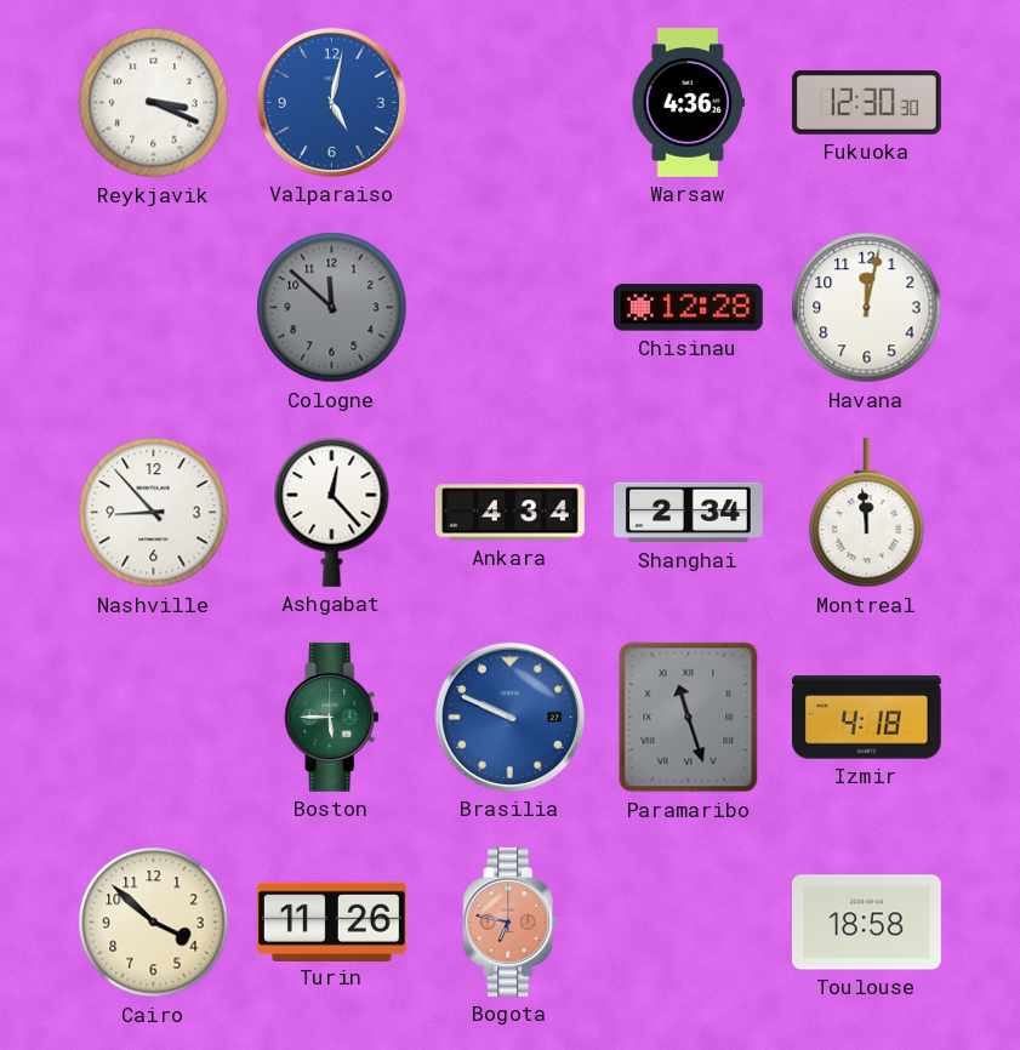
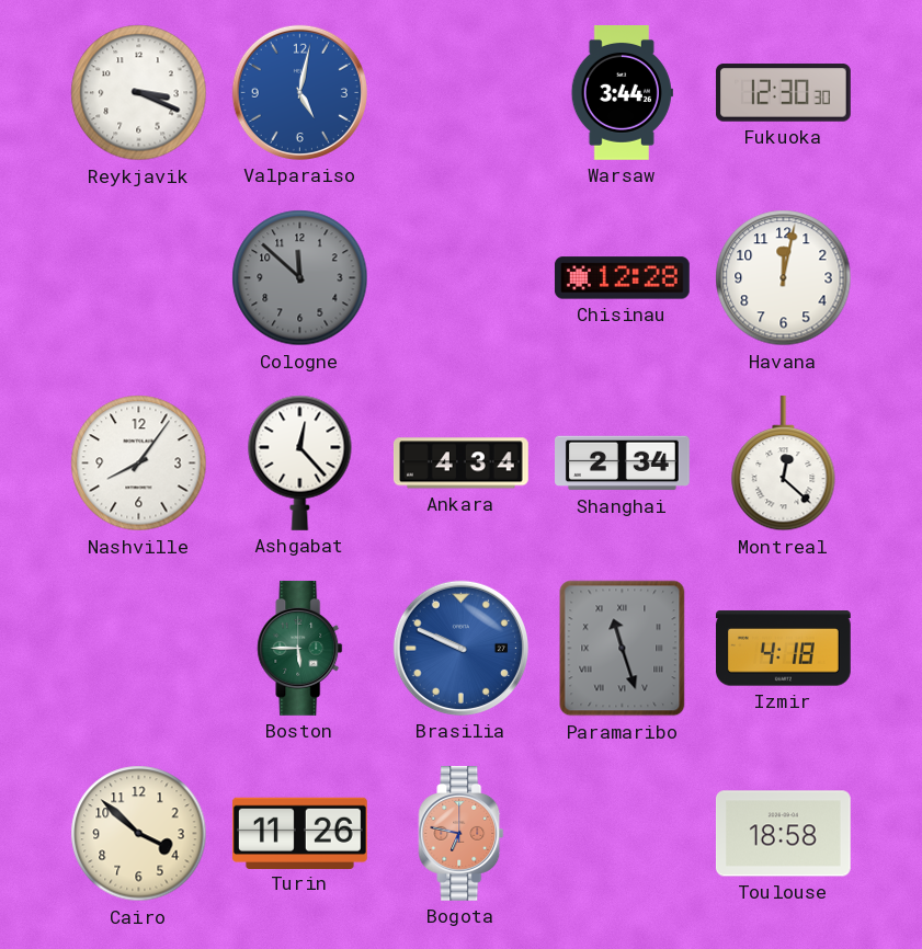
Warsaw: 4:36 -> 3:44 (622, 93)
Nashville: 8:53 -> 8:06 (139, 464)
Montreal: 11:59 -> 12:22 (784, 464)
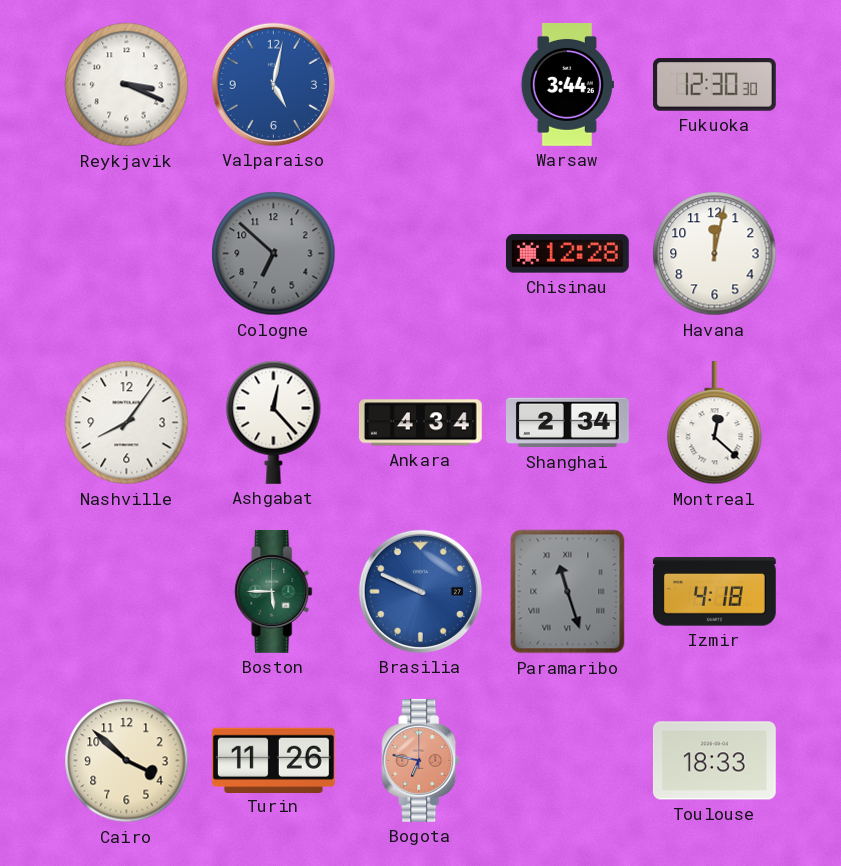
Cologne: 11:52 -> 6:52 (274, 254)
Toulouse: 18:58 -> 18:33 (714, 761)
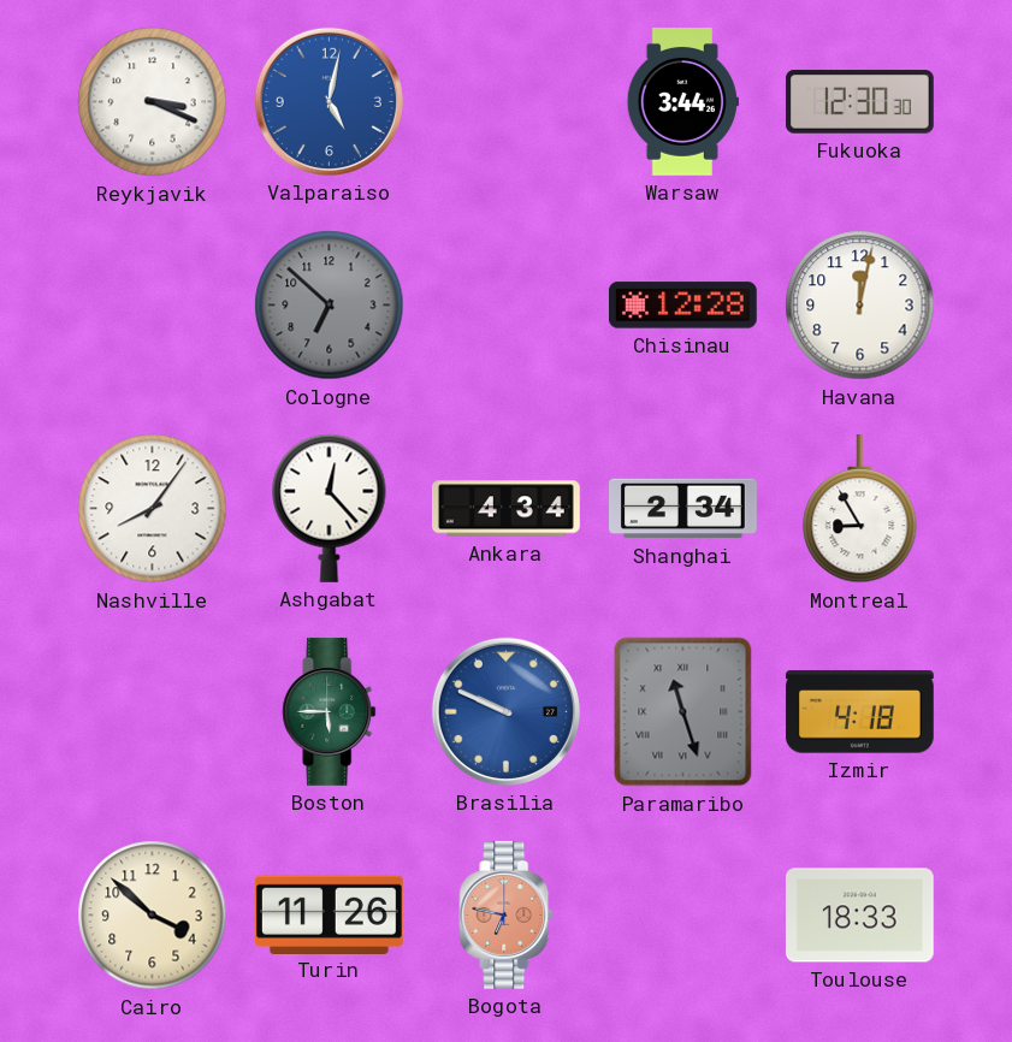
Montreal: 12:22 -> 8:55 (860, 509)
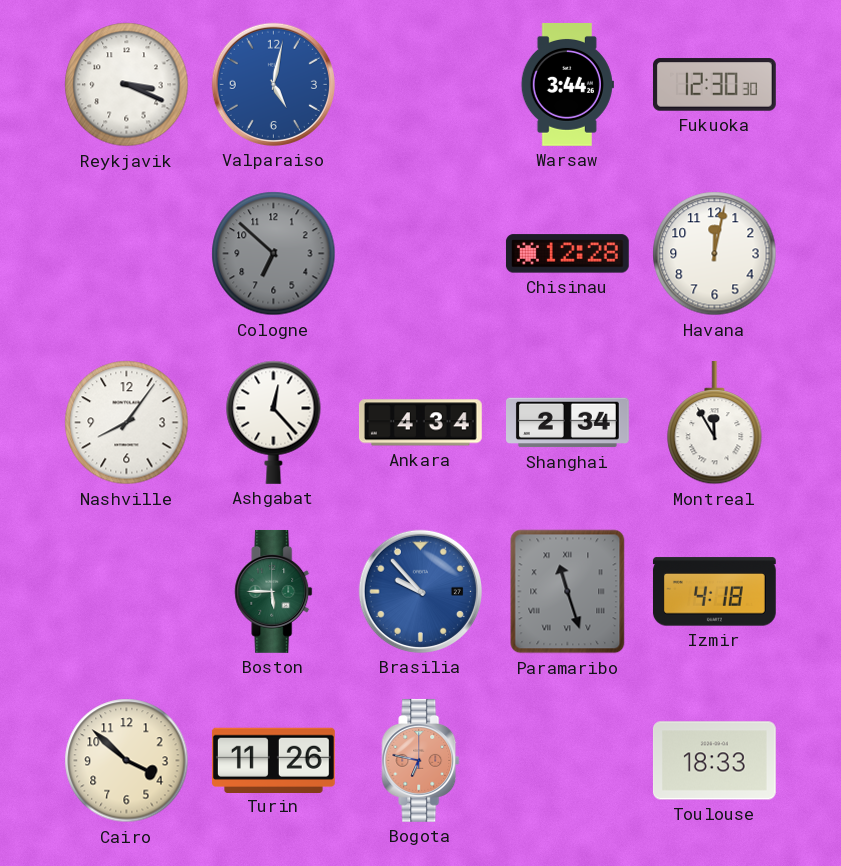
Montreal: 8:55 -> 11:55 (715, 423)
Brasilia: 9:49 -> 9:53 (420, 591)
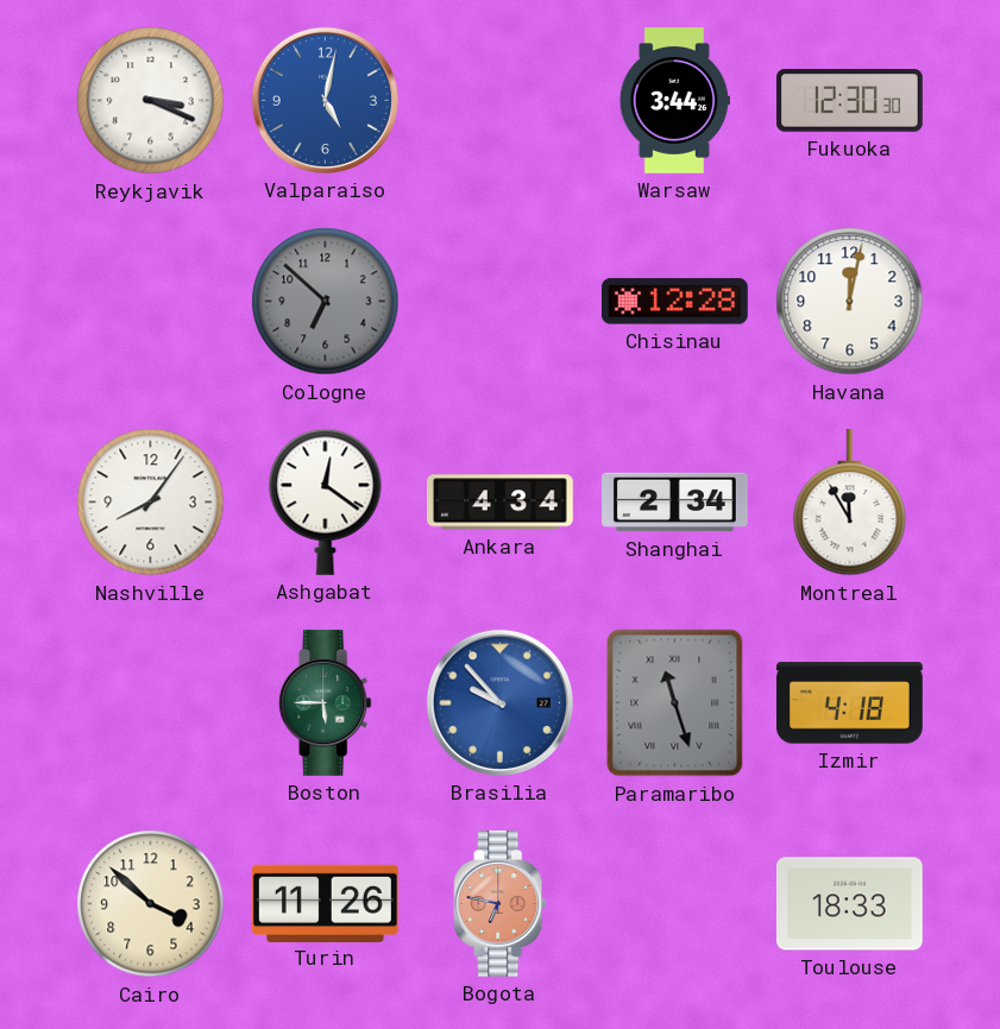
Ashgabat: 12:23 -> 12:21 (326, 501)
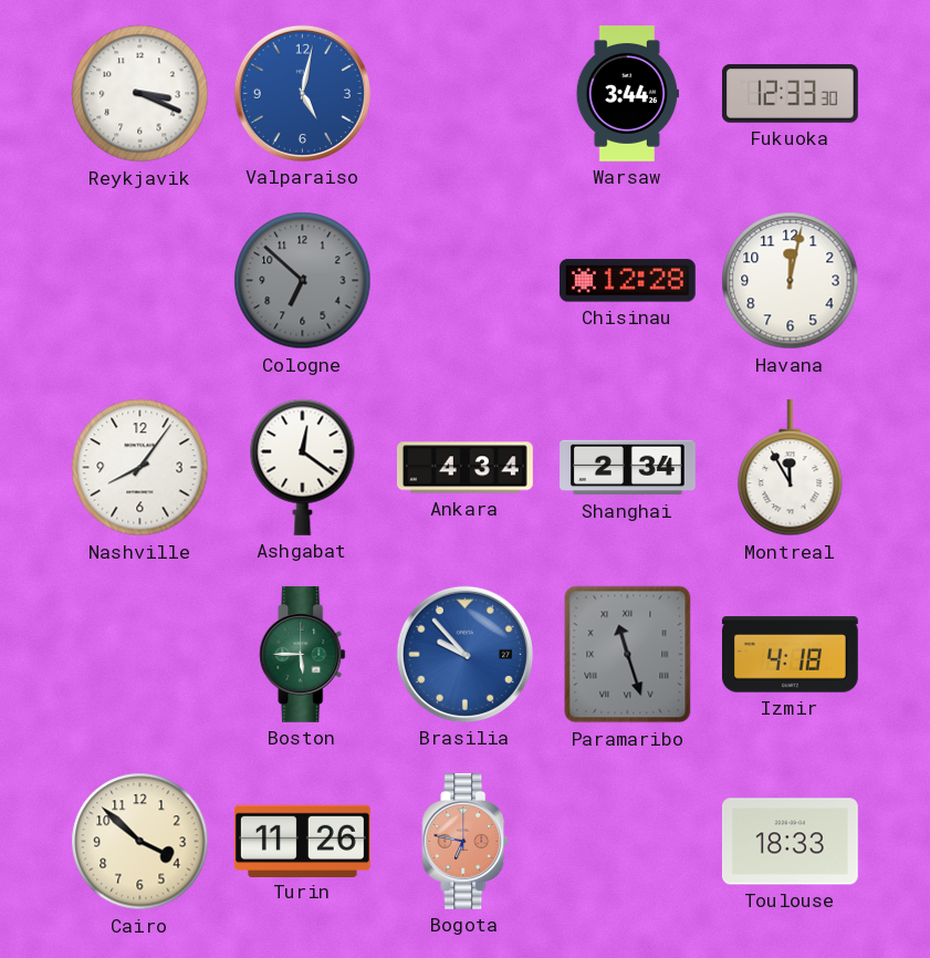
Fukuoka: 12:30 -> 12:33 (790, 94)
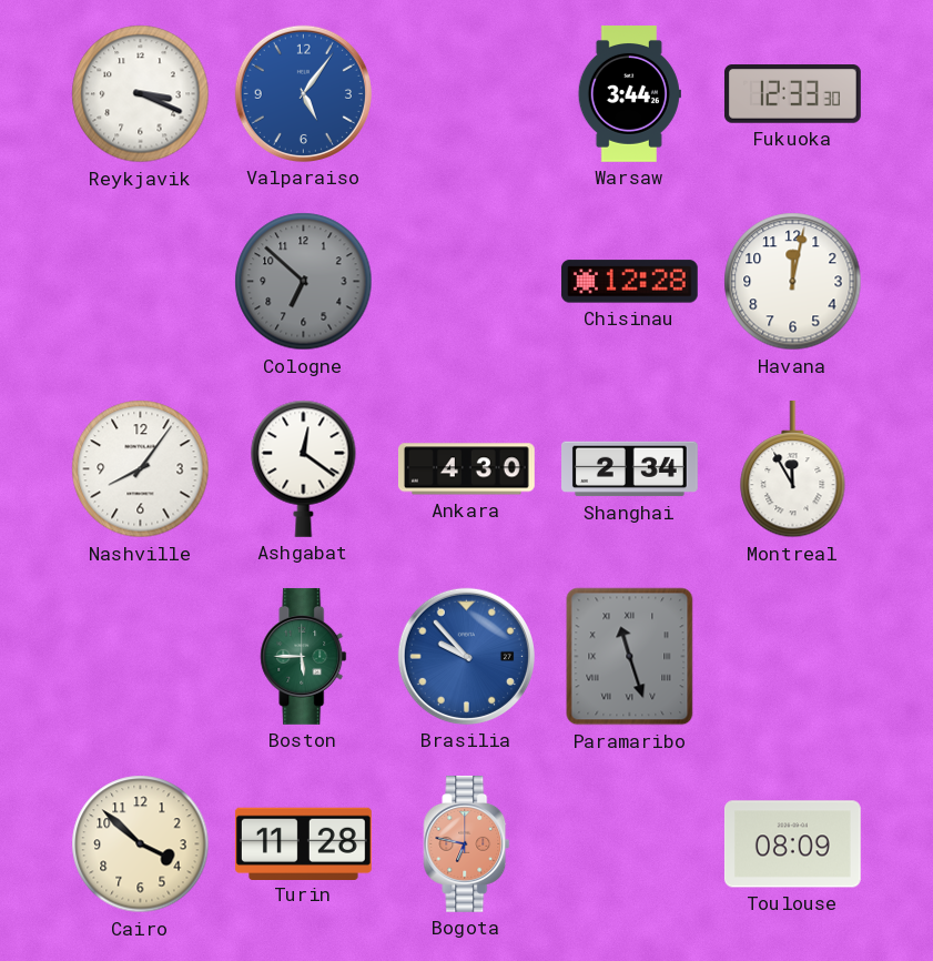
Valparaiso: 5:02 -> 5:06 (303, 93)
Ankara: 4:34 -> 4:30 (466, 469)
Izmir: 4:18 -> none (790, 655)
Turin: 11:26 -> 11:28 (303, 843)
Toulouse: 18:33 -> 08:09 (792, 844)
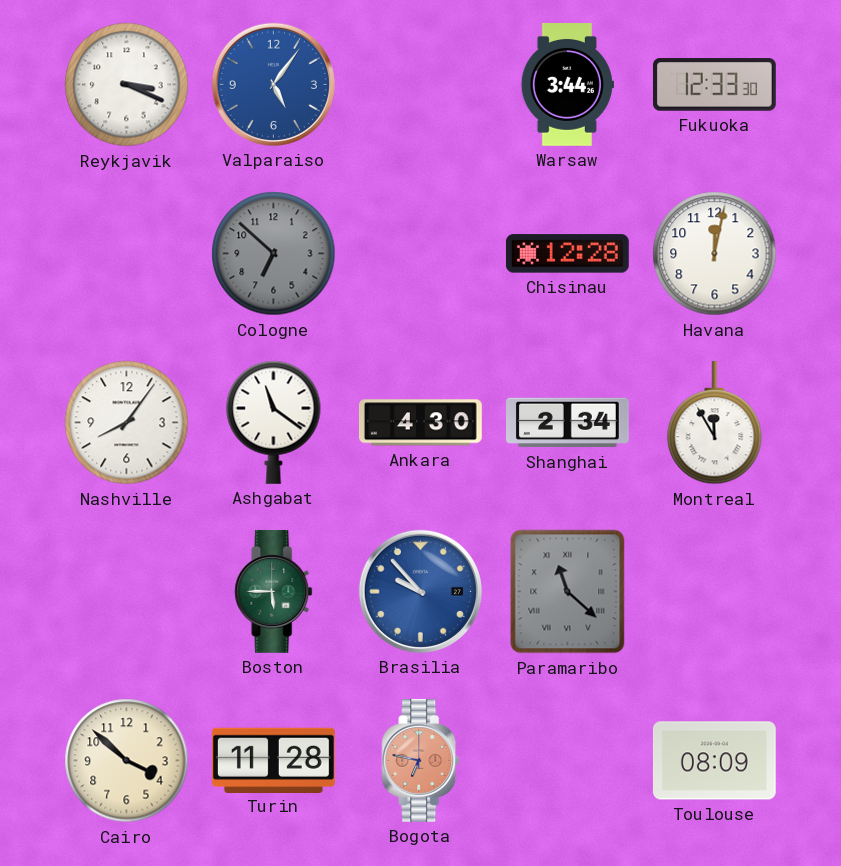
Ashgabat: 12:21 -> 11:21 (274, 422)
Paramaribo: 11:27 -> 11:22 (568, 592)
